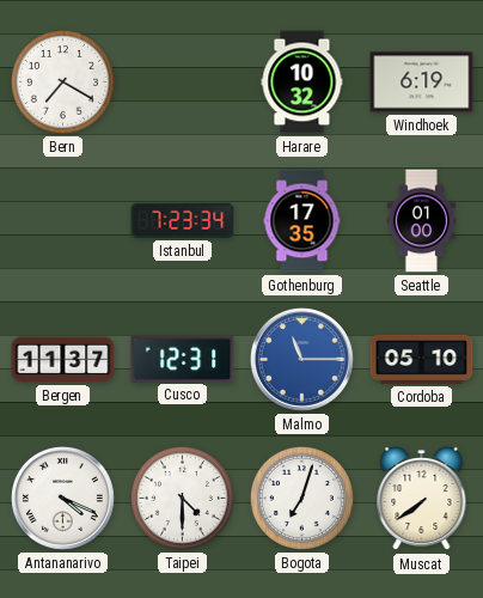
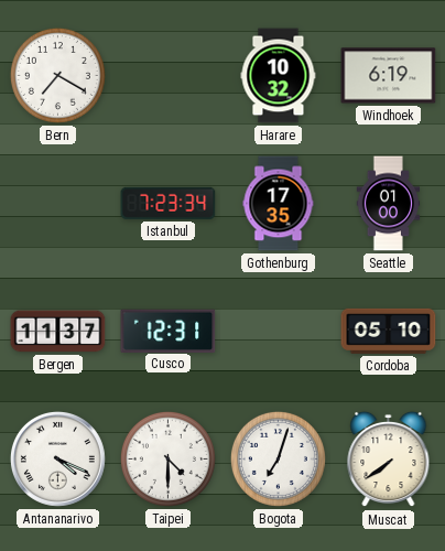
Malmo: 11:15 -> none (301, 359)
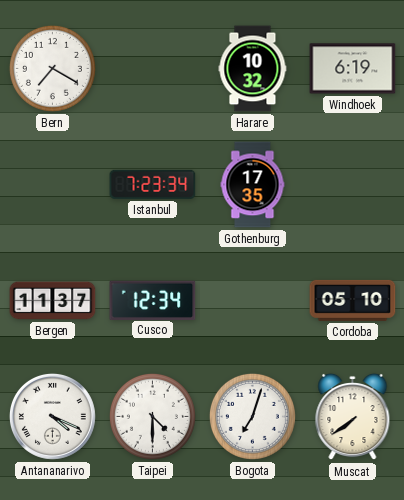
Seattle: 01:00 -> none (389, 204)
Cusco: 12:31 -> 12:34 (153, 300)
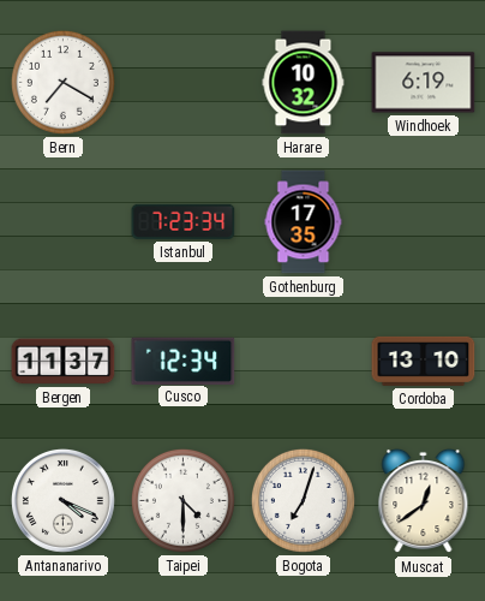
Cordoba: 05:10 -> 13:10 (424, 361)
Muscat: 7:39 -> 12:39 (424, 501)
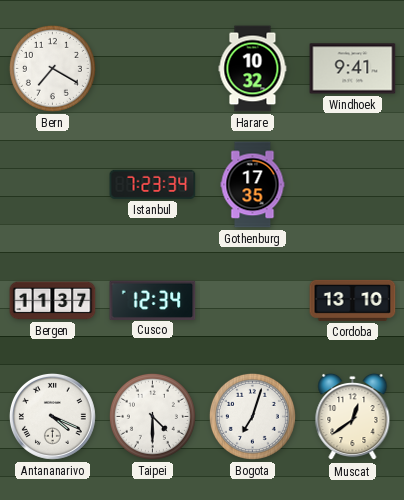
Windhoek: 6:19 -> 9:41 (353, 69)
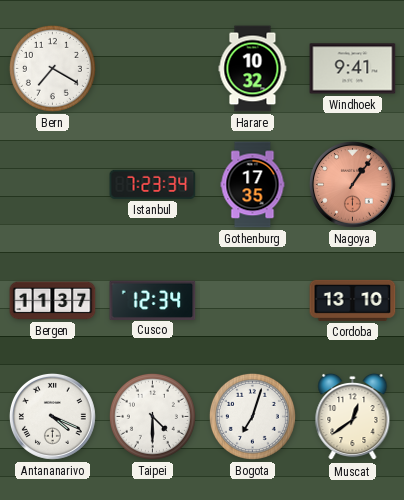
Nagoya: none -> 1:06 (352, 184)
